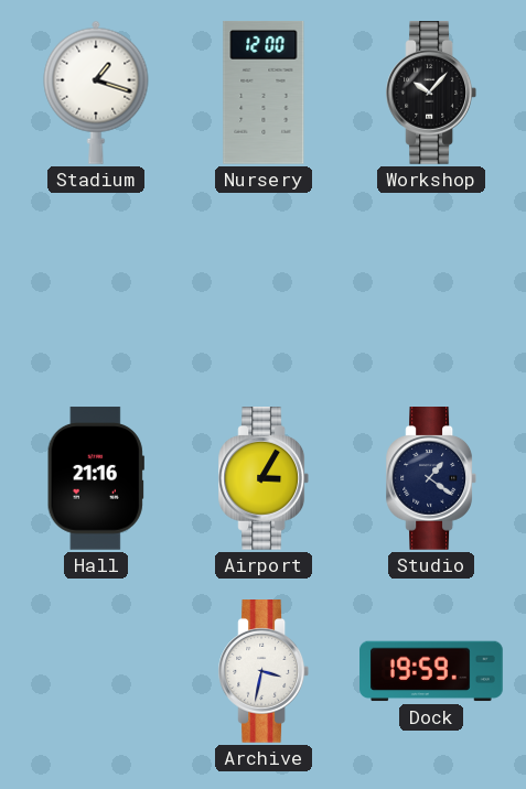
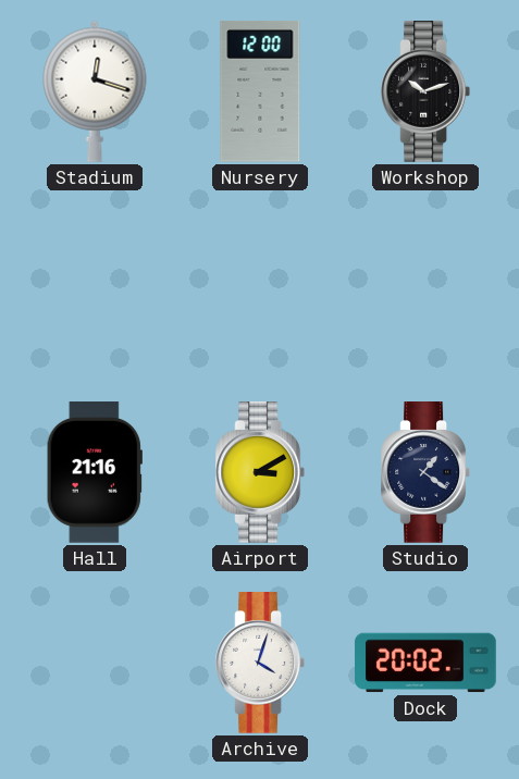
Stadium: 1:18 -> 12:18 (95, 91)
Workshop: 10:07 -> 10:12 (424, 91)
Airport: 3:05 -> 3:10 (259, 472)
Archive: 3:32 -> 4:03 (259, 663)
Dock: 19:59 -> 20:02 (425, 663)
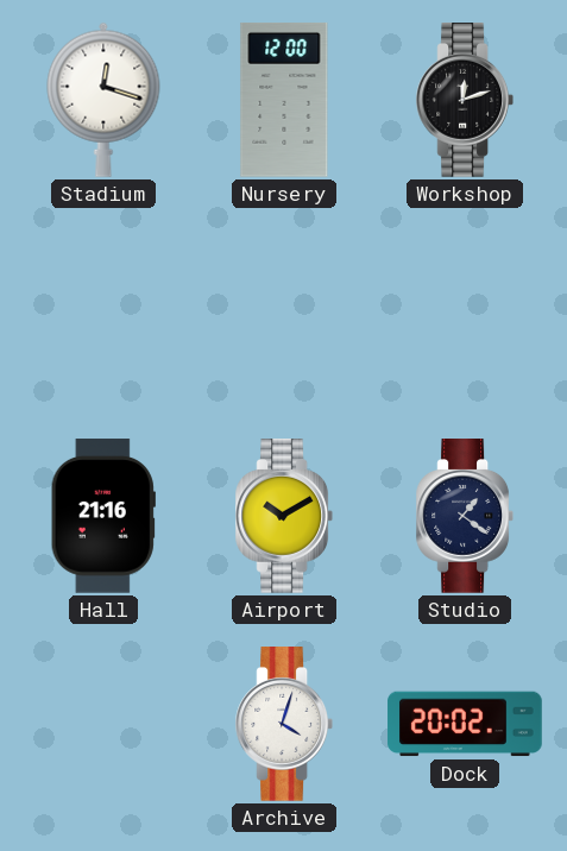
Workshop: 10:12 -> 12:12 (464, 100)
Airport: 3:10 -> 10:10 (283, 516)
